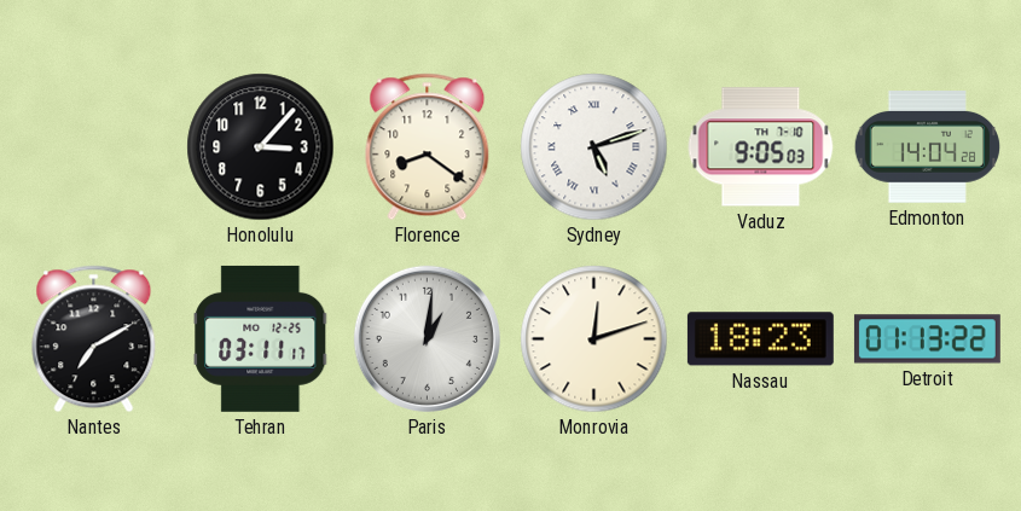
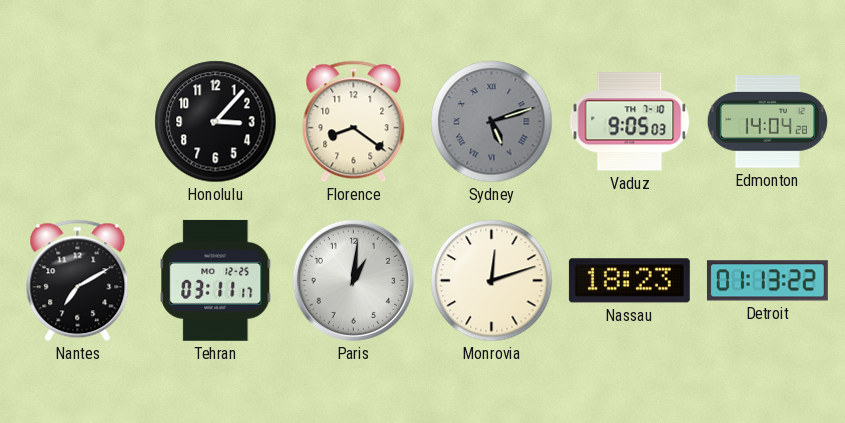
Sydney dial: white -> grey (492, 122)
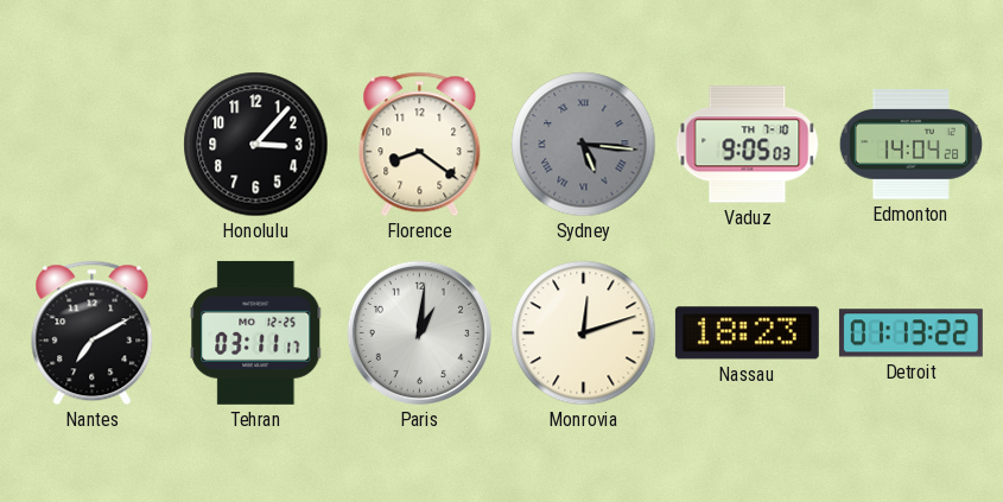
Sydney: 5:12 -> 5:16 (584, 145)
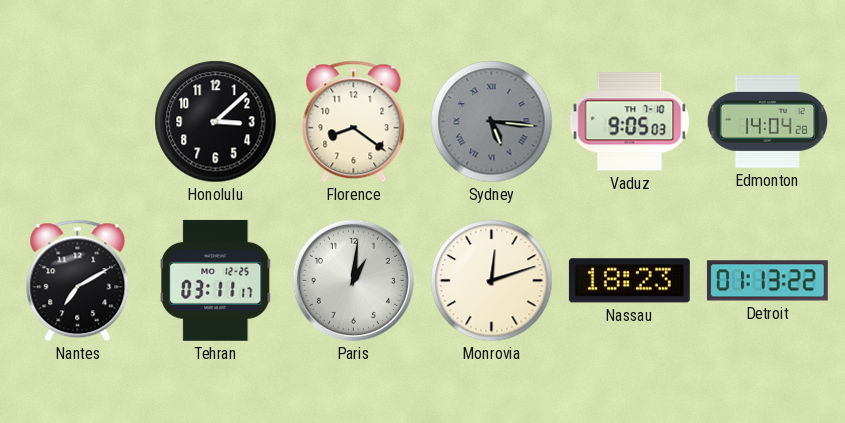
Honolulu: 3:07 -> 3:08 (216, 122)
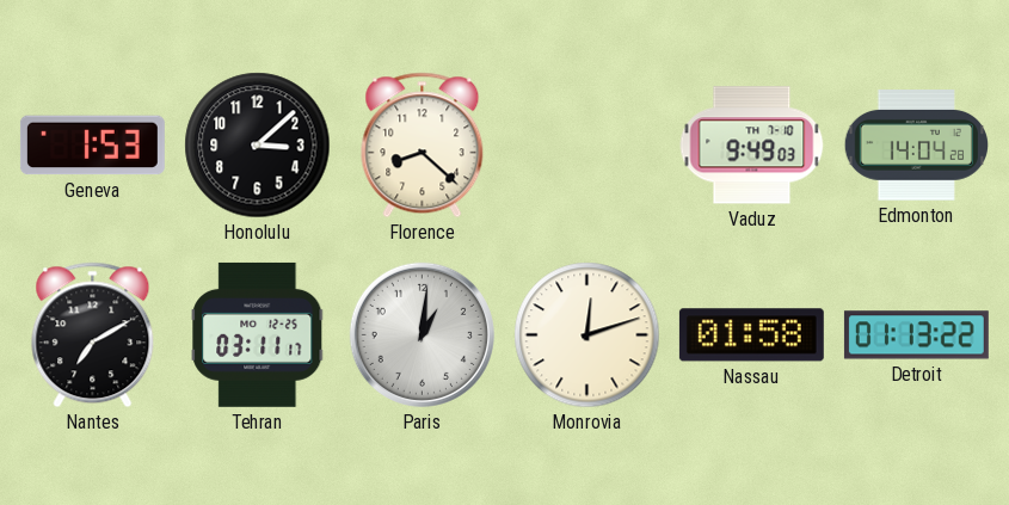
Geneva: none -> 1:53 (92, 146)
Florence: 8:21 -> 8:22 (423, 146)
Sydney: 5:16 -> none (492, 122)
Vaduz: 9:05 -> 9:49 (752, 146)
Nassau: 18:23 -> 01:58 (751, 335)
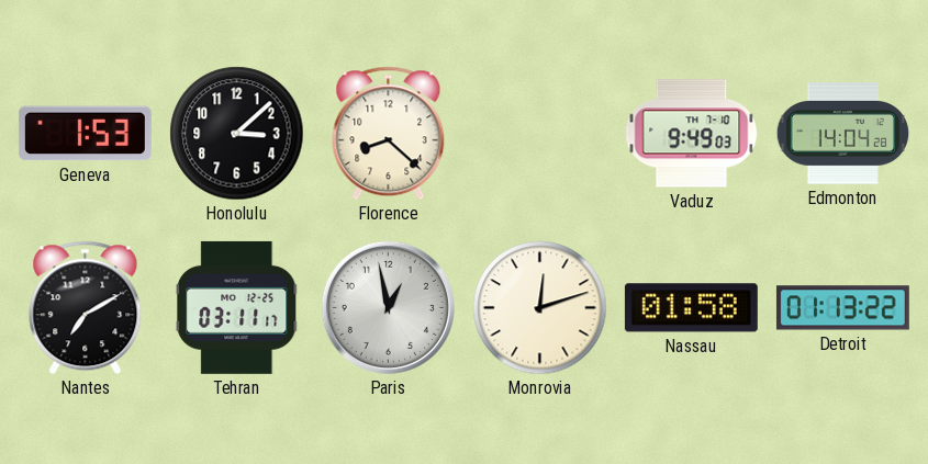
Paris: 1:01 -> 12:58 (388, 307)
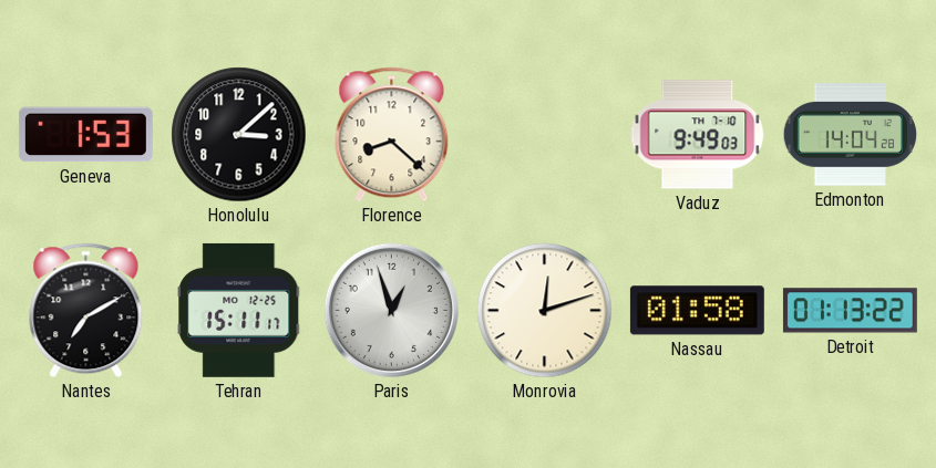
Tehran: 03:11 -> 15:11 (239, 310)
Paris: 12:58 -> 12:57 (391, 310)
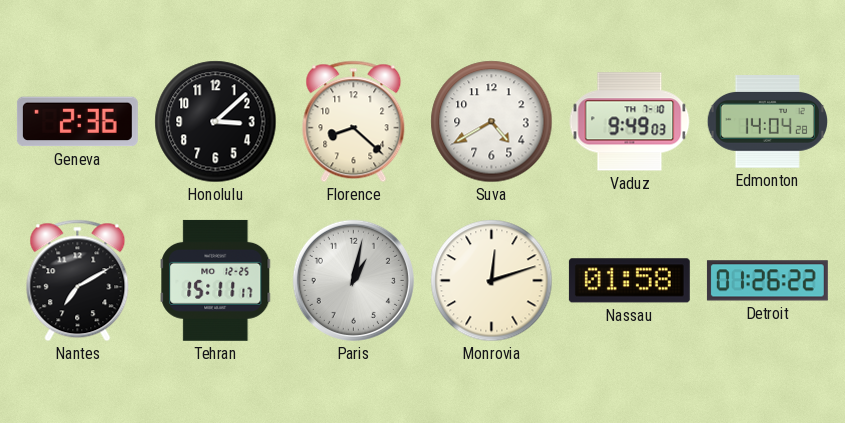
Geneva: 1:53 -> 2:36 (77, 122)
Suva: none -> 4:40 (492, 122)
Paris: 12:57 -> 1:02 (353, 280)
Detroit: 01:13 -> 01:26 (767, 281)
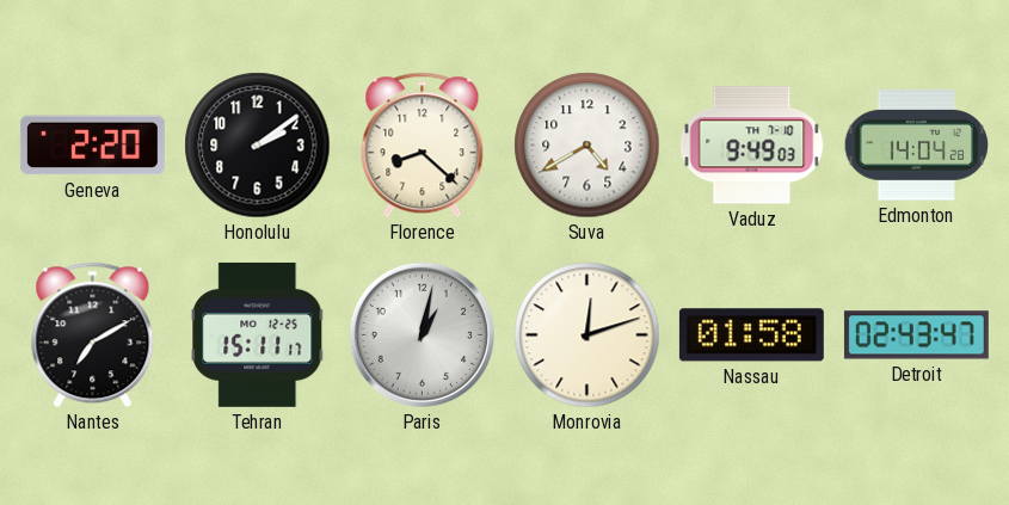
Geneva: 2:36 -> 2:20 (92, 146)
Honolulu: 3:08 -> 2:09 (258, 146)
Detroit: 01:26 -> 02:43 (916, 335)
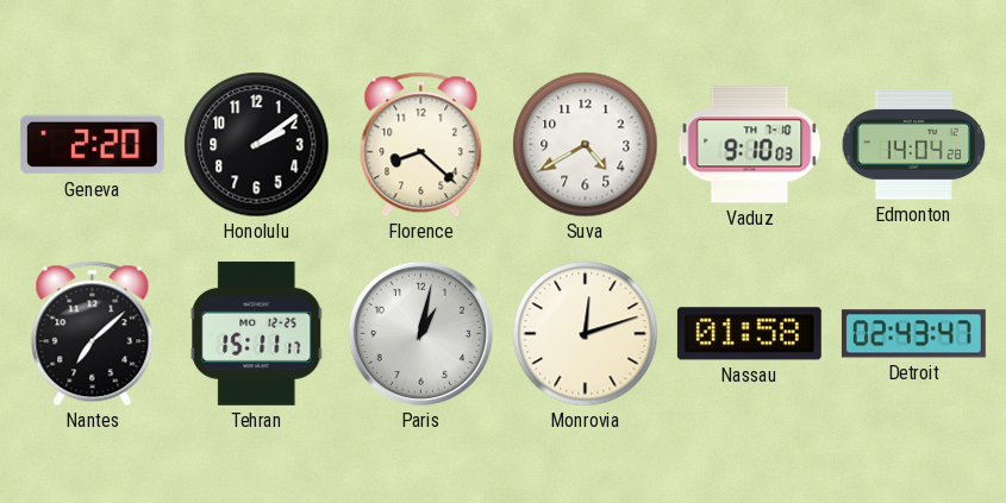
Vaduz: 9:49 -> 9:10 (750, 145)
Nantes: 7:10 -> 7:08 (93, 334)
